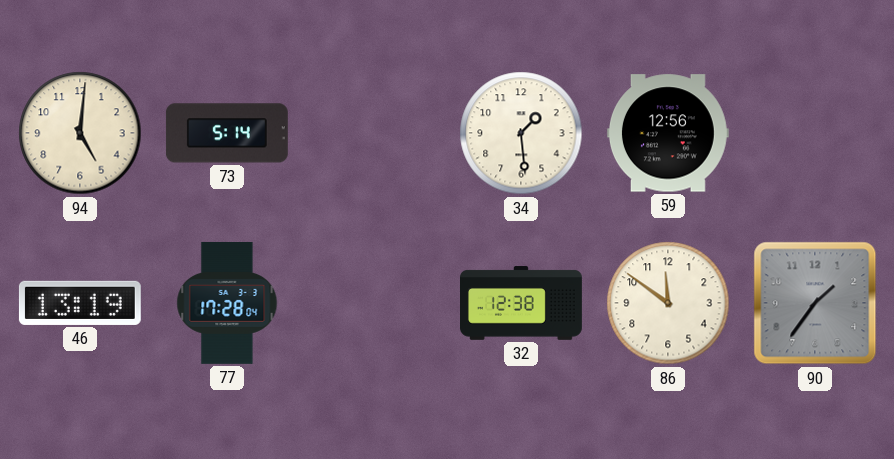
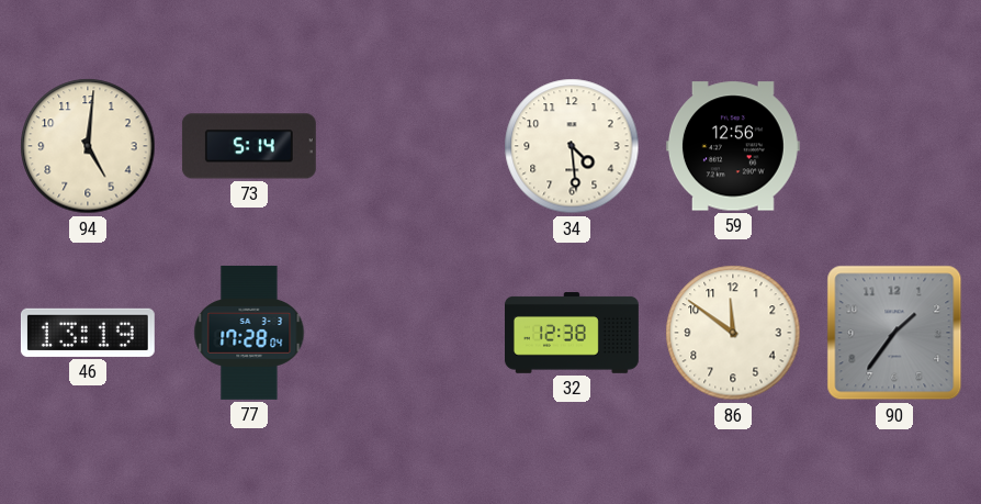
34: 1:29 -> 4:29 (572, 146)
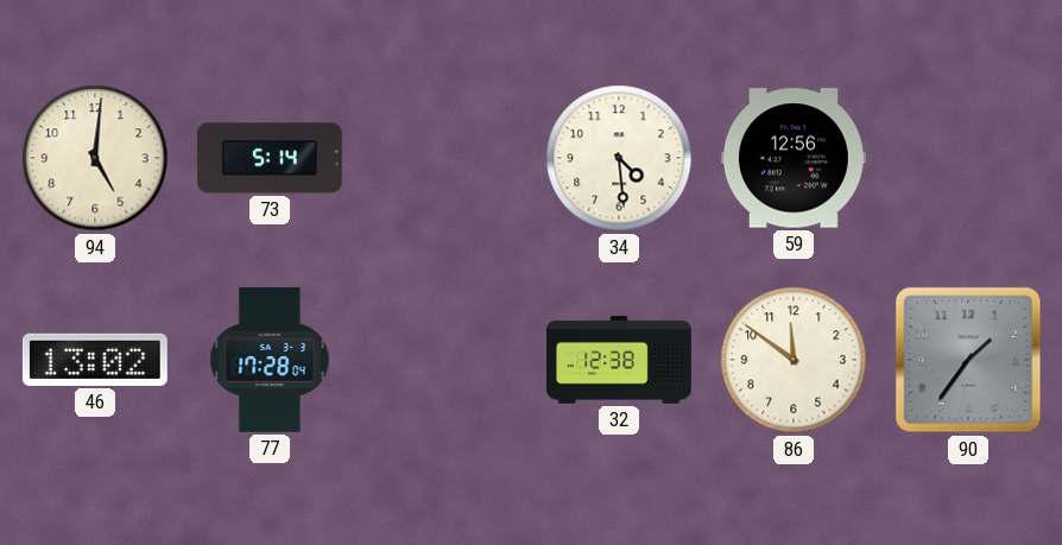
46: 13:19 -> 13:02 (95, 360)
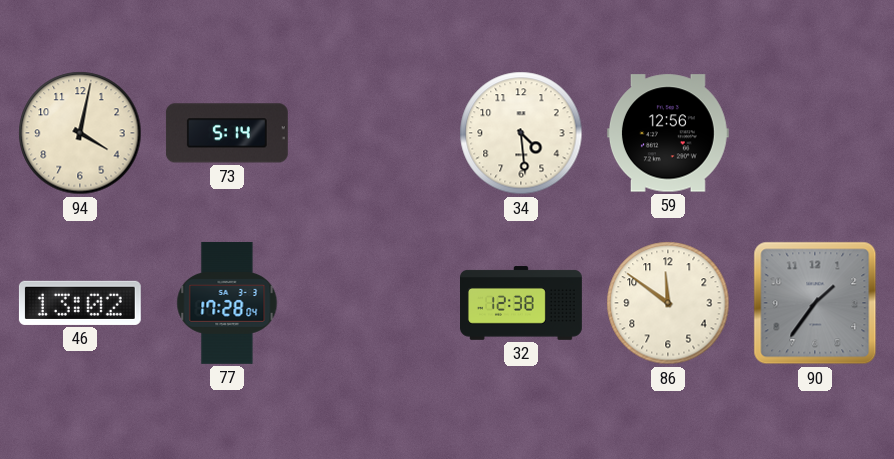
94: 5:01 -> 4:02 (80, 133)
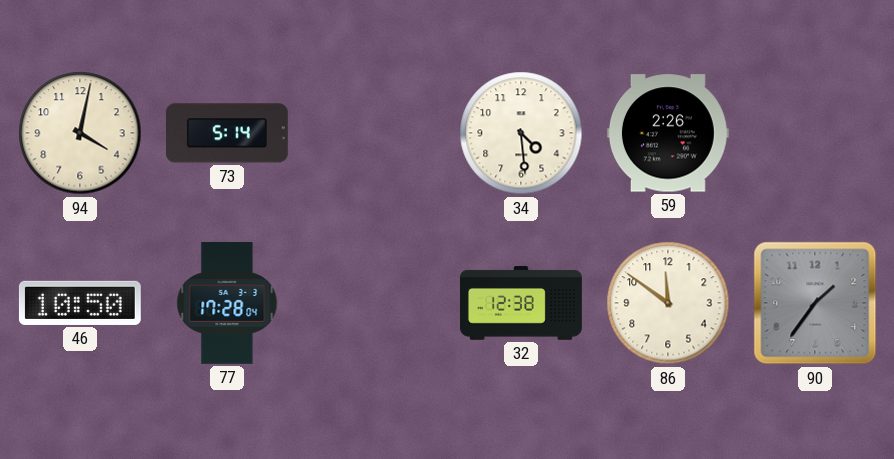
59: 12:56 -> 2:26 (668, 133)
46: 13:02 -> 10:50 (80, 303)
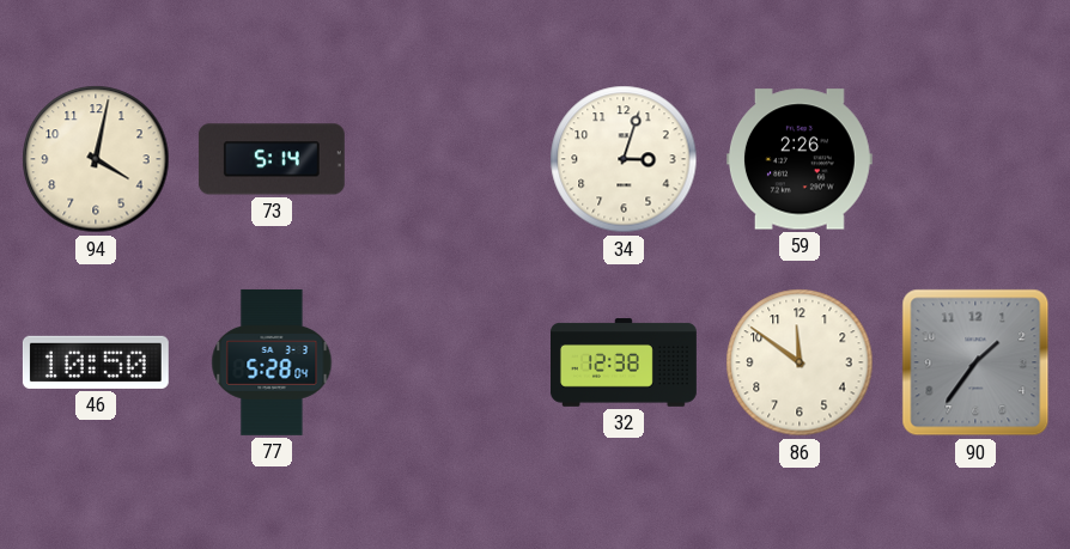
34: 4:29 -> 3:03 (624, 159)
77: 17:28 -> 5:28 (272, 362)
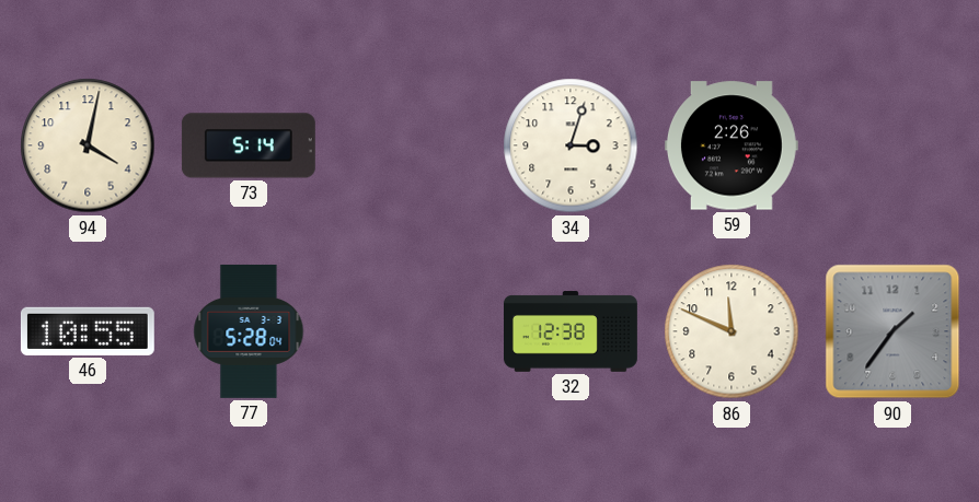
46: 10:50 -> 10:55 (88, 331)
86: 11:51 -> 11:49 (732, 331)
